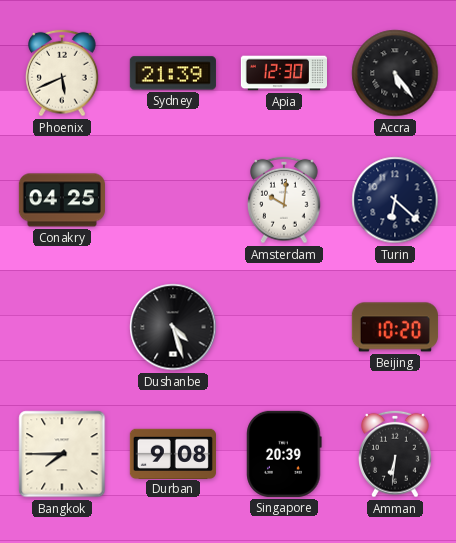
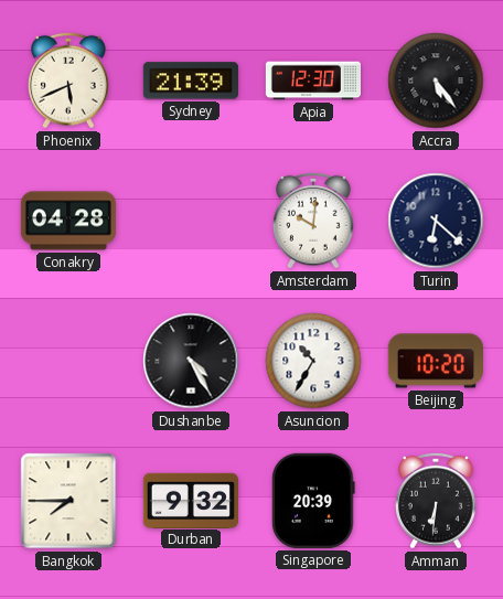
Conakry: 04:25 -> 04:28 (68, 221)
Dushanbe: 4:27 -> 4:25 (191, 361)
Asuncion: none -> 10:35 (313, 361)
Durban: 9:08 -> 9:32 (191, 500)
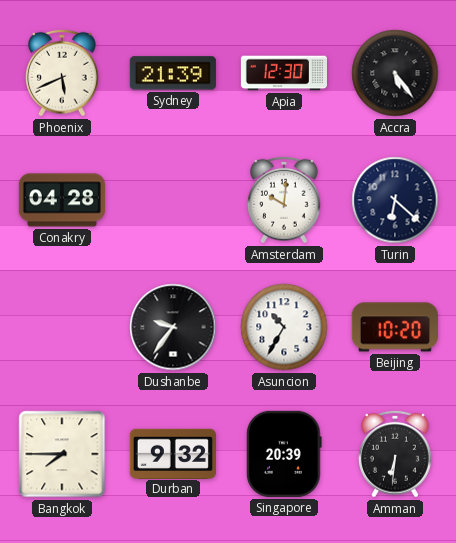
Dushanbe: 4:25 -> 9:36 (173, 327)
